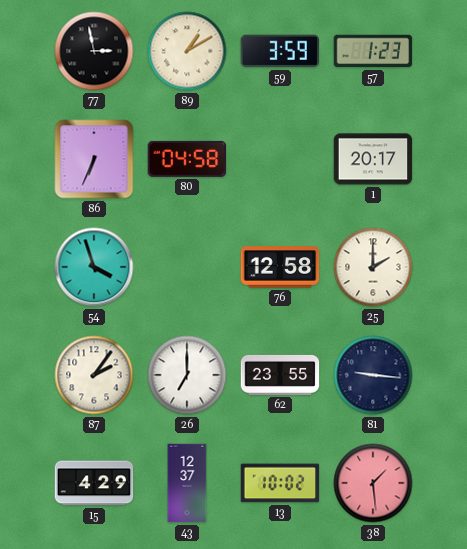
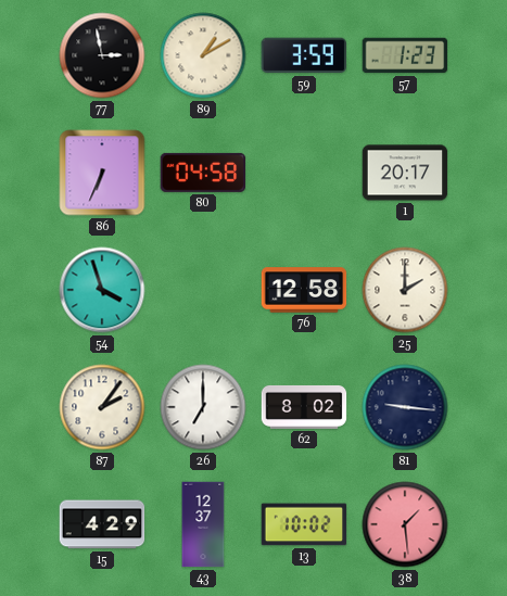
62: 23:55 -> 8:02 (304, 407)
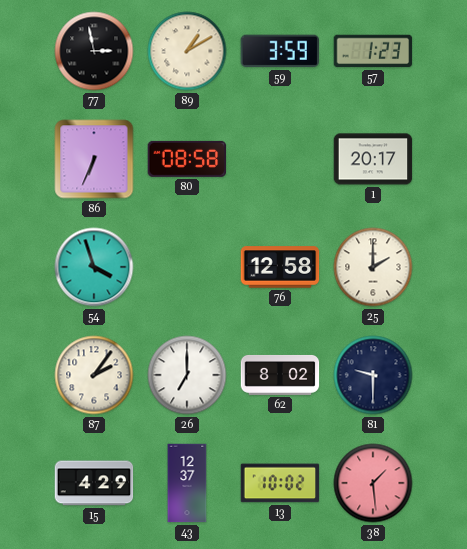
80: 04:58 -> 08:58 (187, 159)
81: 9:16 -> 9:30 (373, 375)
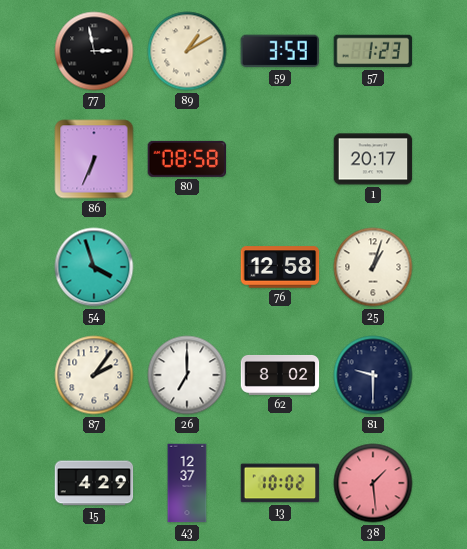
25: 2:00 -> 1:03 (373, 267)
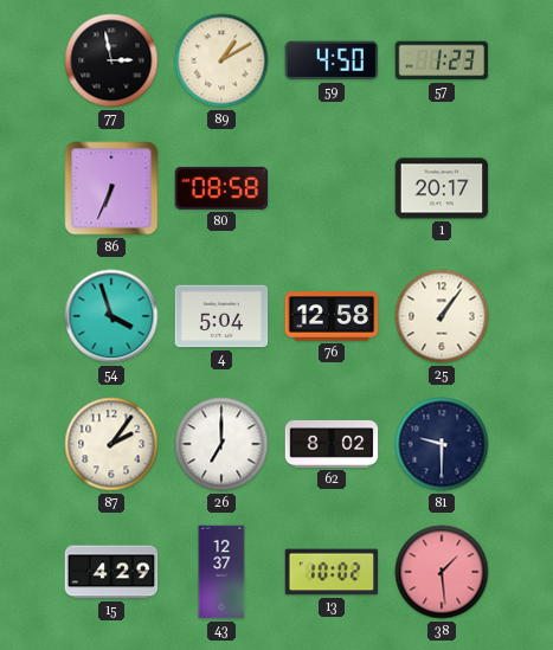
59: 3:59 -> 4:50 (330, 60)
4: none -> 5:04 (221, 316)
25: 1:03 -> 1:06 (442, 316)
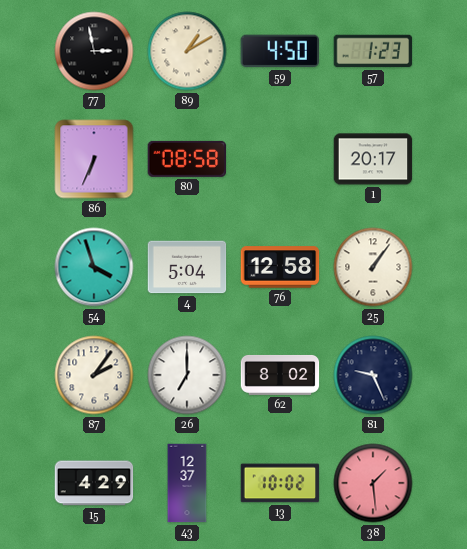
81: 9:30 -> 9:26 (373, 375)
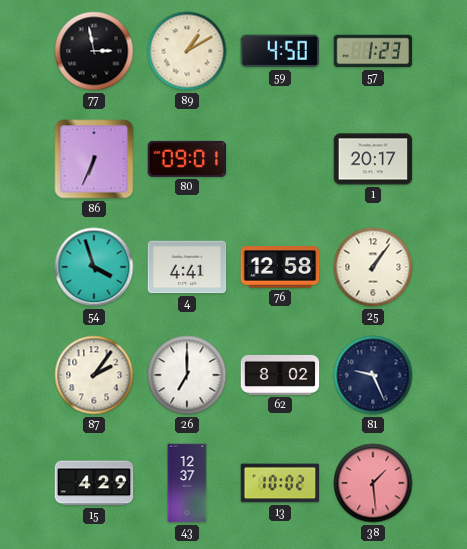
80: 08:58 -> 09:01 (187, 159)
4: 5:04 -> 4:41 (187, 267)
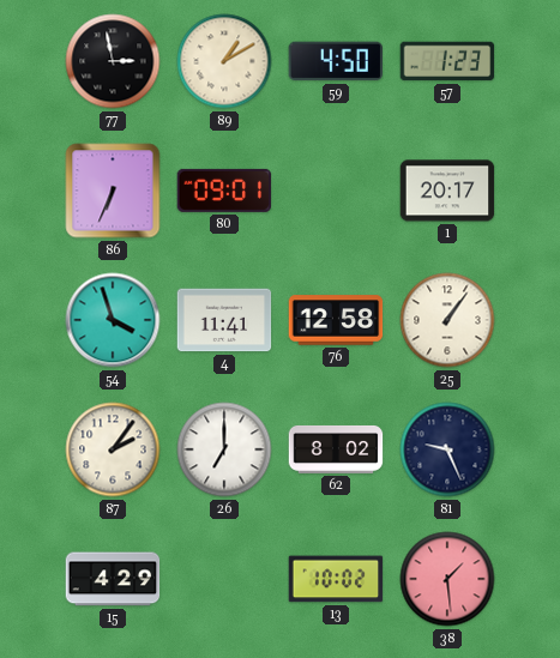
4: 4:41 -> 11:41 (224, 320)
43: 12:37 -> none (187, 483)
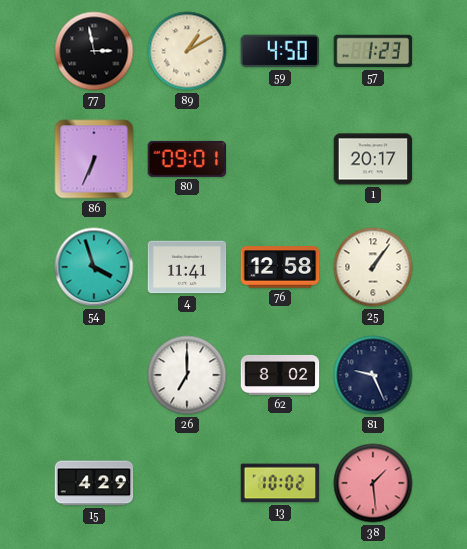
87: 2:06 -> none (113, 449)
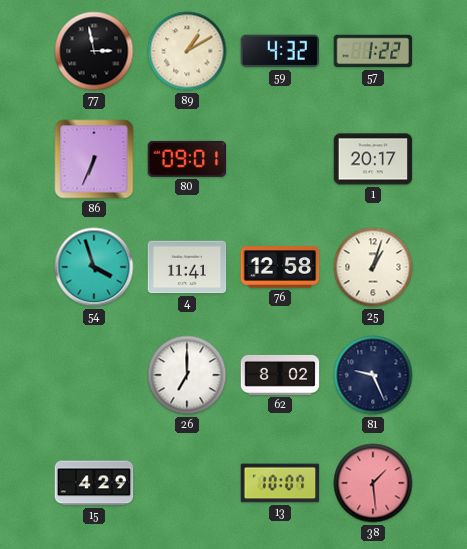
59: 4:50 -> 4:32 (279, 51)
57: 1:23 -> 1:22 (373, 51)
25: 1:06 -> 1:03 (373, 267)
13: 10:02 -> 10:07 (280, 483)
